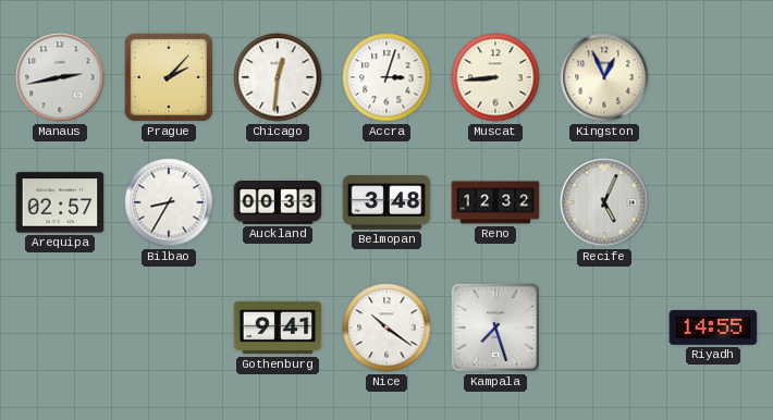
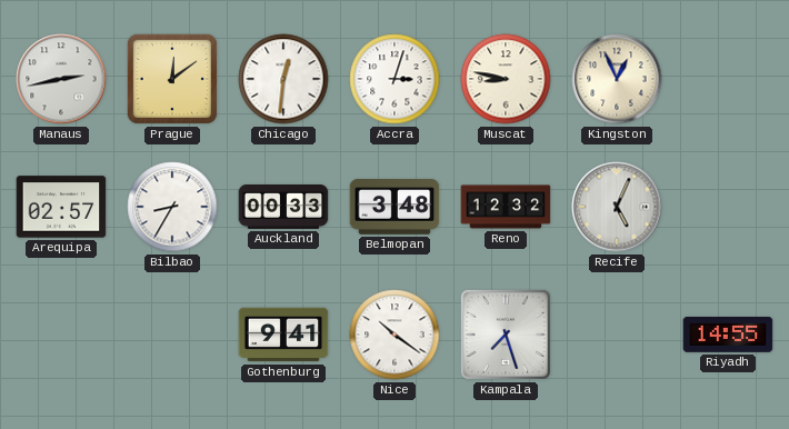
Prague: 2:07 -> 12:09 (172, 79)
Muscat: 8:44 -> 8:47 (506, 79)
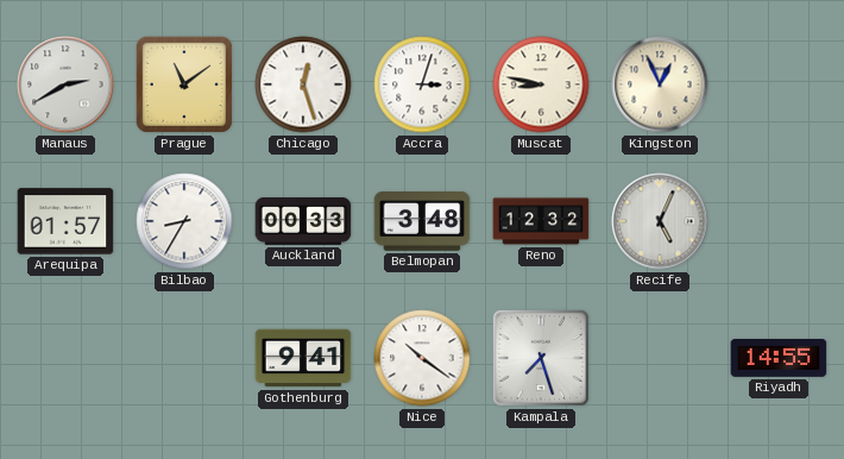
Manaus: 2:43 -> 2:40 (65, 84)
Prague: 12:09 -> 11:09 (184, 84)
Chicago: 12:31 -> 12:27 (303, 84)
Arequipa: 02:57 -> 01:57 (65, 221)
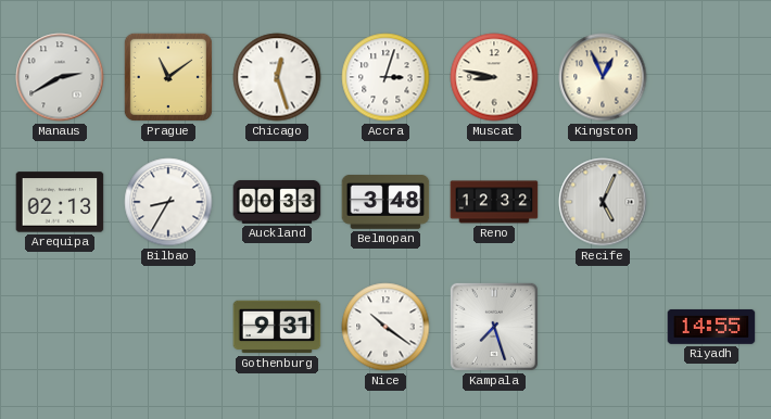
Arequipa: 01:57 -> 02:13 (60, 202)
Gothenburg: 9:41 -> 9:31 (277, 327)
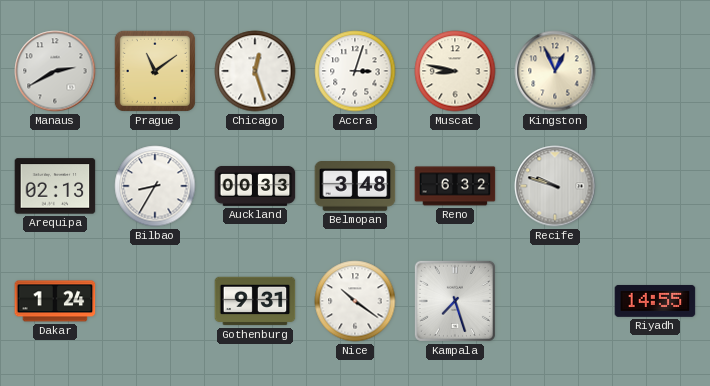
Reno: 12:32 -> 6:32 (455, 186)
Recife: 5:04 -> 9:48 (555, 186)
Dakar: none -> 1:24 (55, 301)
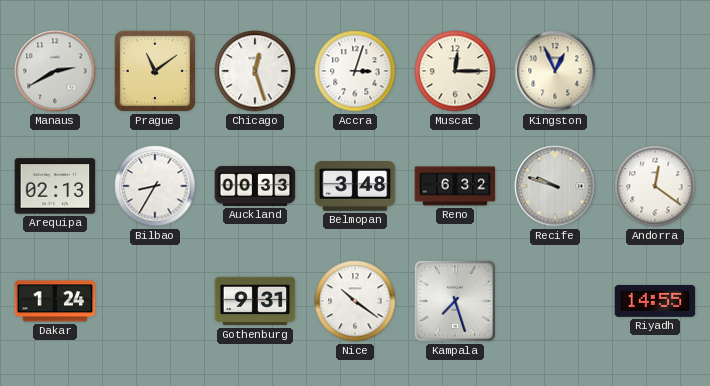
Muscat: 8:47 -> 12:15 (455, 71)
Andorra: none -> 12:21 (655, 186)
